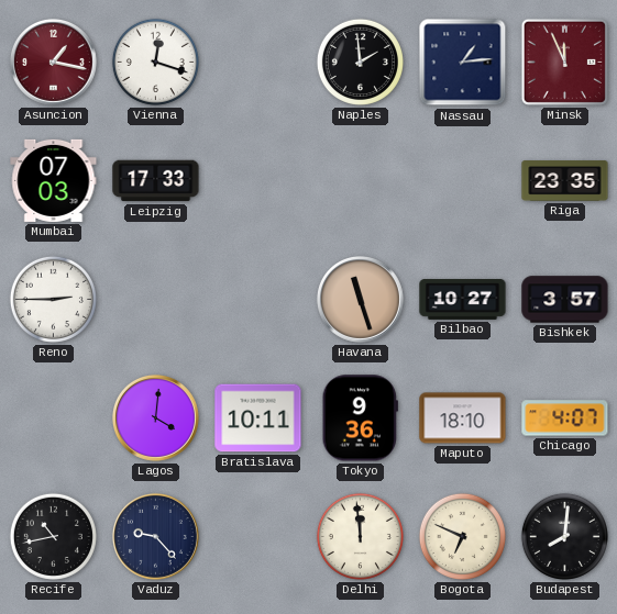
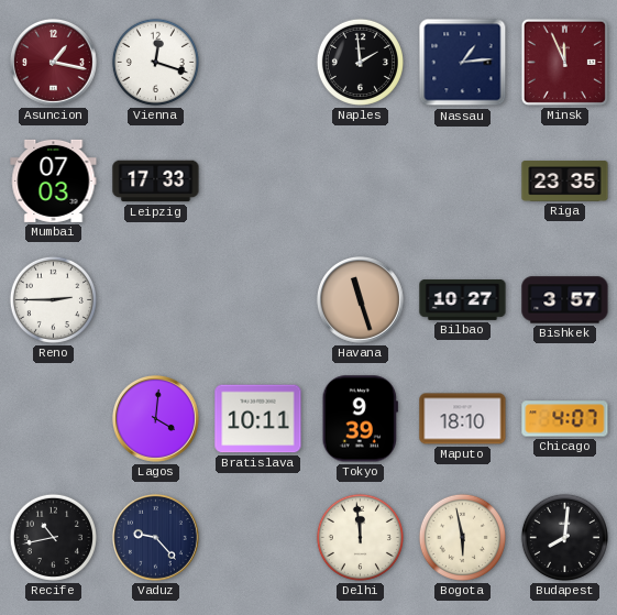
Tokyo: 9:36 -> 9:39 (360, 419)
Bogota: 6:49 -> 5:58 (462, 537)
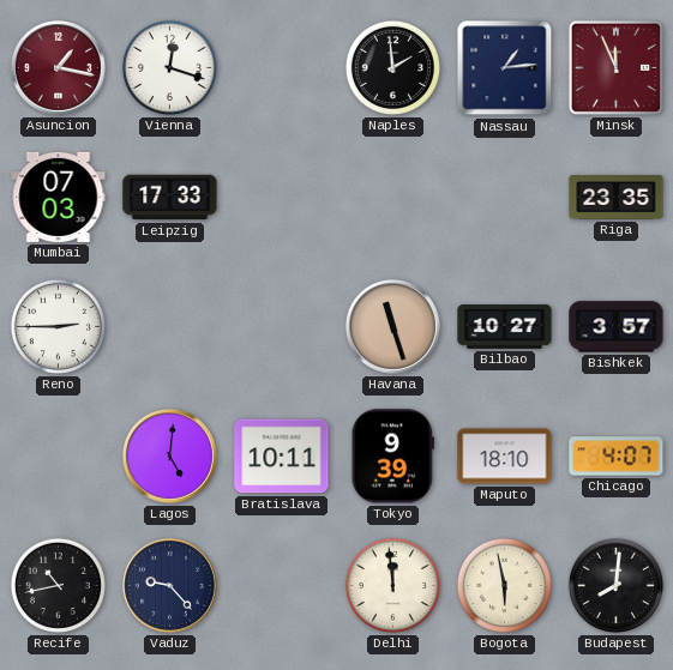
Lagos: 4:01 -> 5:01 (169, 455)
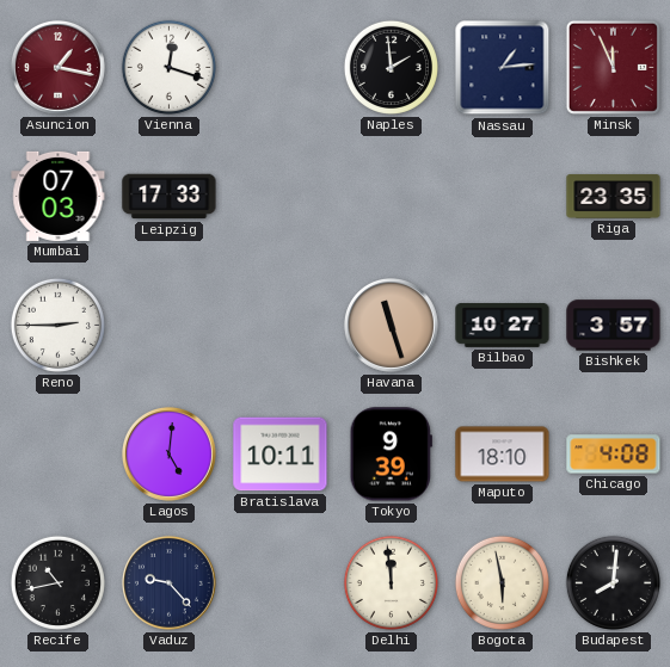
Chicago: 4:07 -> 4:08 (614, 455)
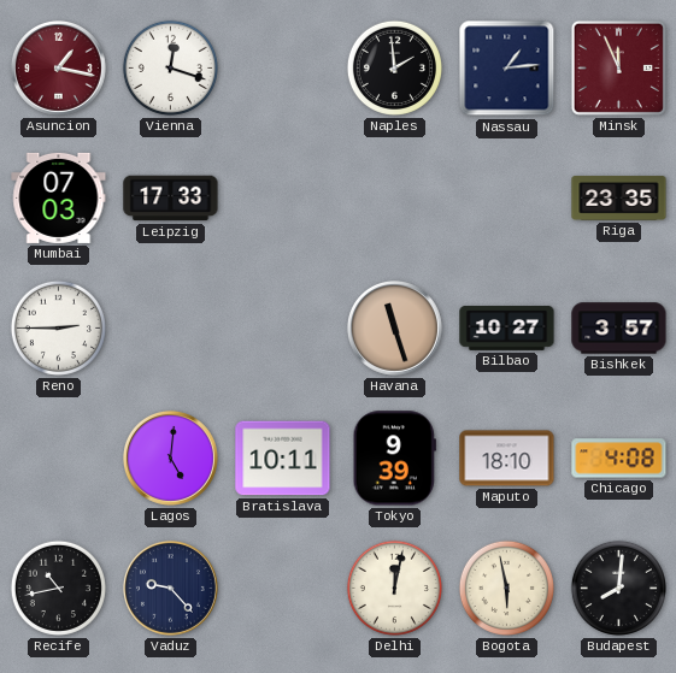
Delhi: 11:59 -> 12:02 (394, 588)
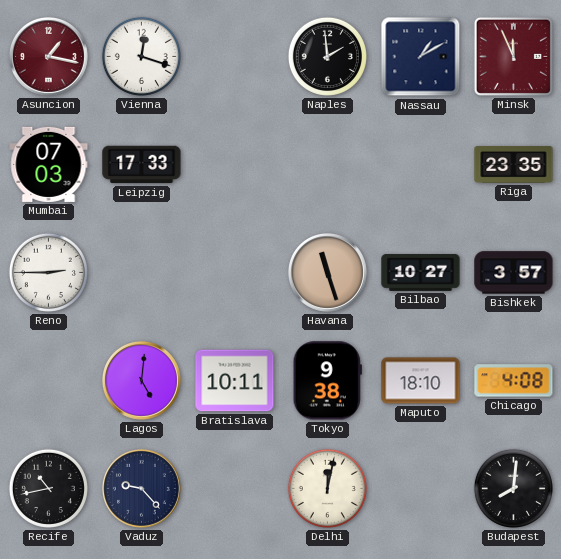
Nassau: 1:14 -> 1:10 (421, 57)
Tokyo: 9:39 -> 9:38 (327, 381)
Bogota: 5:58 -> none (506, 588)
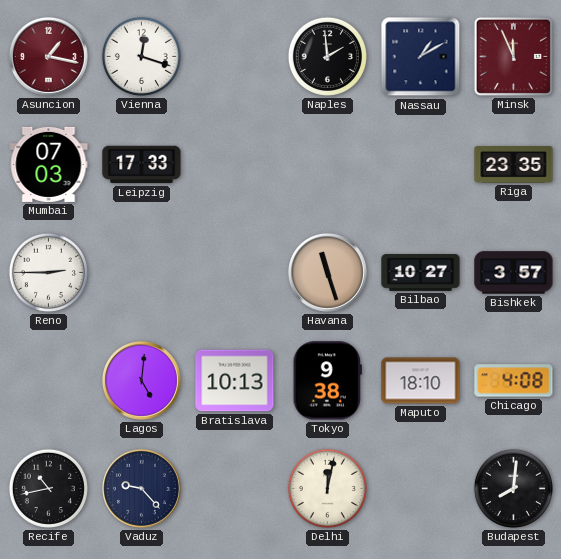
Bratislava: 10:11 -> 10:13 (235, 381)
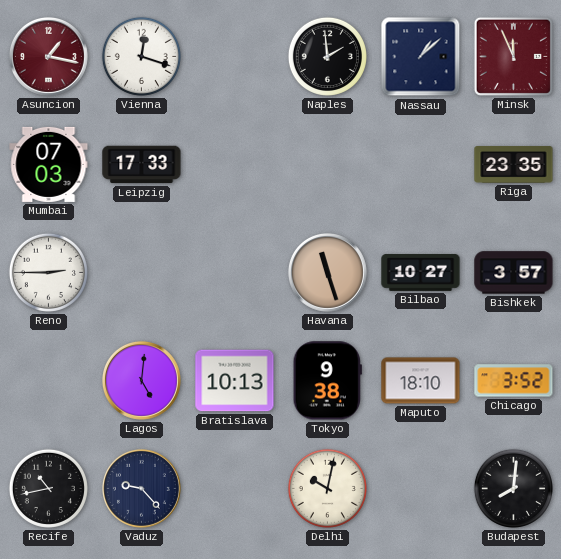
Nassau: 1:10 -> 1:08 (421, 57)
Chicago: 4:08 -> 3:52 (514, 381)
Delhi: 12:02 -> 10:02 (327, 488)
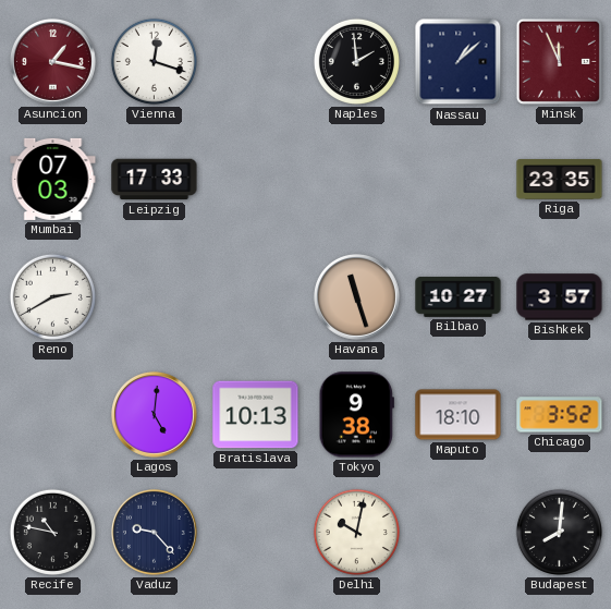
Reno: 2:45 -> 2:40 (52, 296)
Recife: 10:43 -> 10:47 (52, 532)
